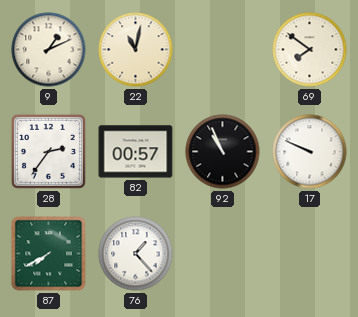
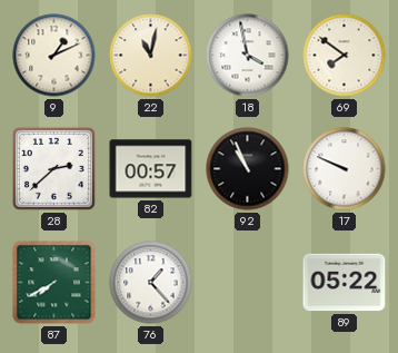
18: none -> 3:58 (248, 56)
28: 2:36 -> 2:38 (53, 168)
89: none -> 05:22 (345, 283)
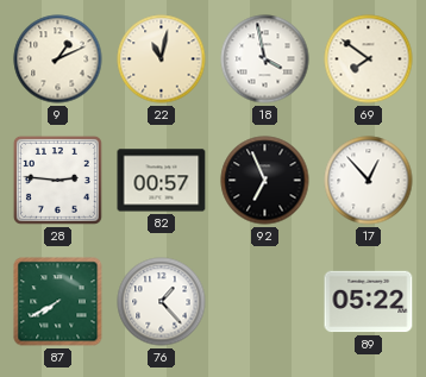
28: 2:38 -> 2:46 (57, 180)
92: 10:56 -> 6:56 (265, 181)
17: 9:49 -> 12:53 (369, 181)
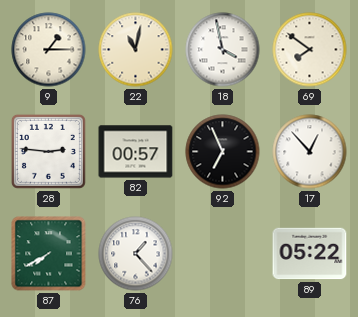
9: 1:11 -> 1:15 (49, 50)
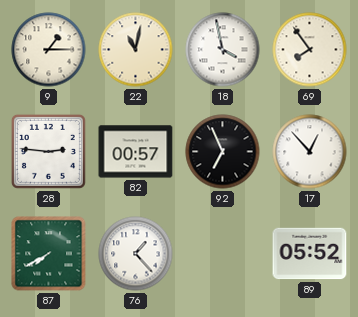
69: 7:51 -> 7:54 (310, 50)
89: 05:22 -> 05:52 (310, 254)
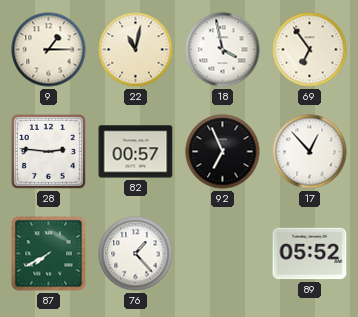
69: 7:54 -> 6:54 (310, 50)
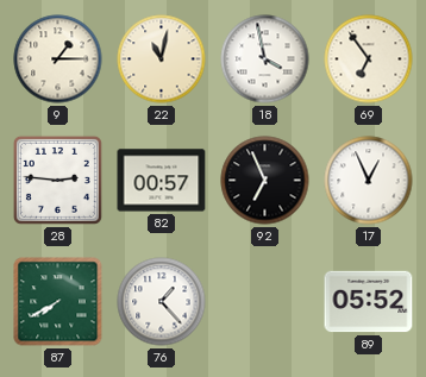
17: 12:53 -> 12:56 (369, 181)
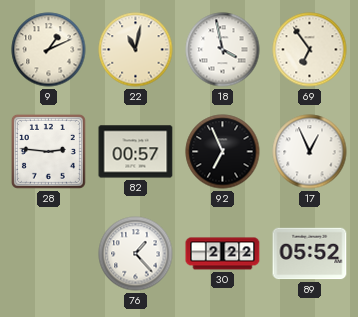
9: 1:15 -> 1:11 (49, 50)
87: 7:40 -> none (58, 302)
30: none -> 2:22 (223, 254)
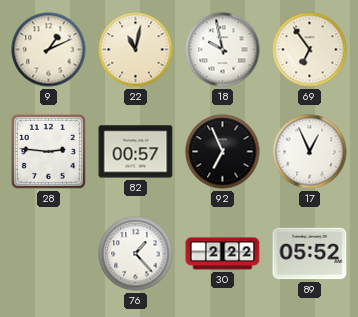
18: 3:58 -> 9:58 (223, 50)
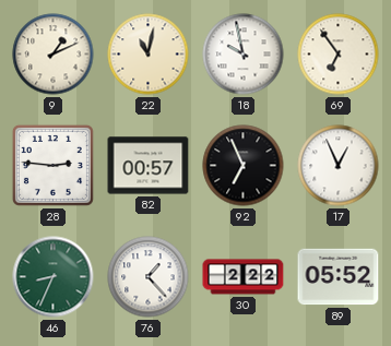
46: none -> 8:34 (54, 277)
